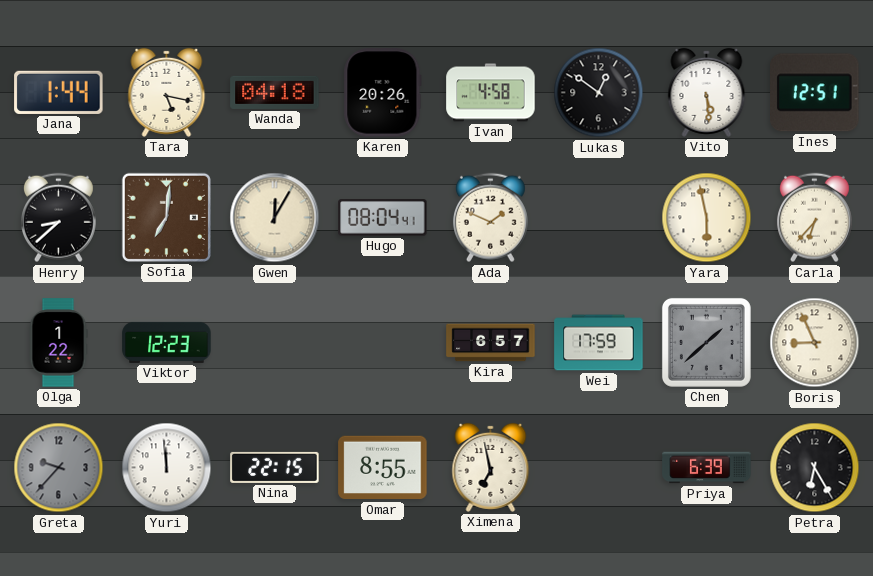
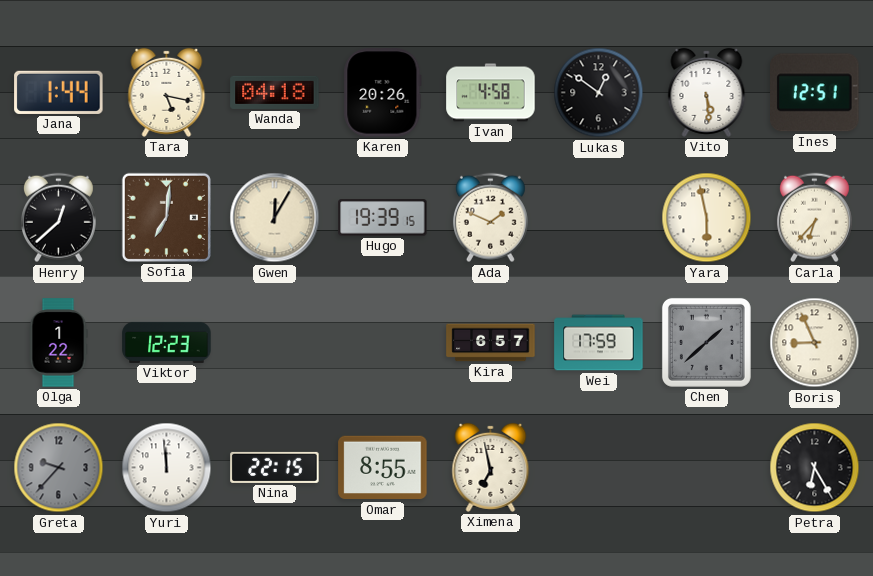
Henry: 8:38 -> 12:38 (58, 218)
Hugo: 08:04 -> 19:39 (383, 218)
Priya: 6:39 -> none (707, 468)
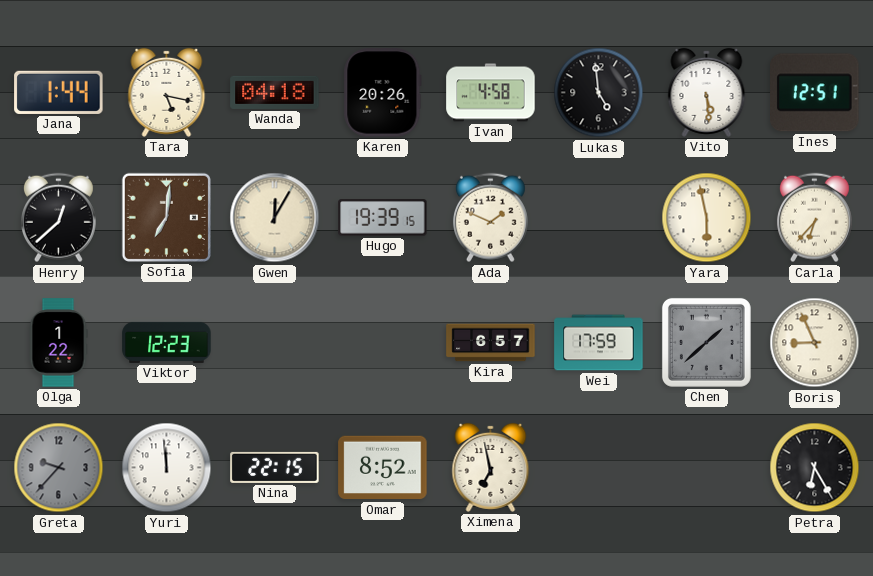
Lukas: 12:51 -> 4:59 (599, 93)
Omar: 8:55 -> 8:52 (383, 468)
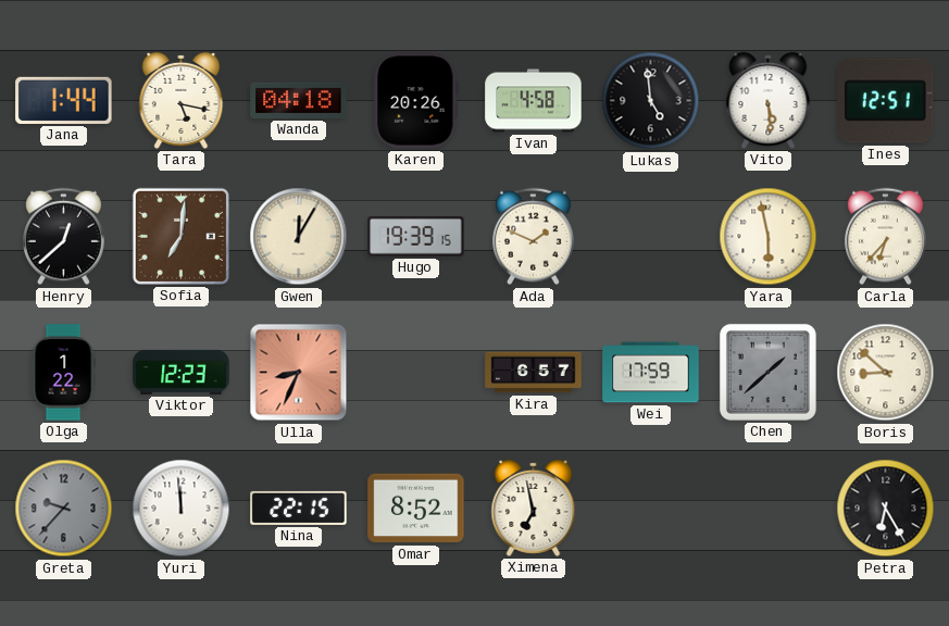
Ulla: none -> 8:34 (299, 373)
Boris: 8:56 -> 8:52 (886, 373)
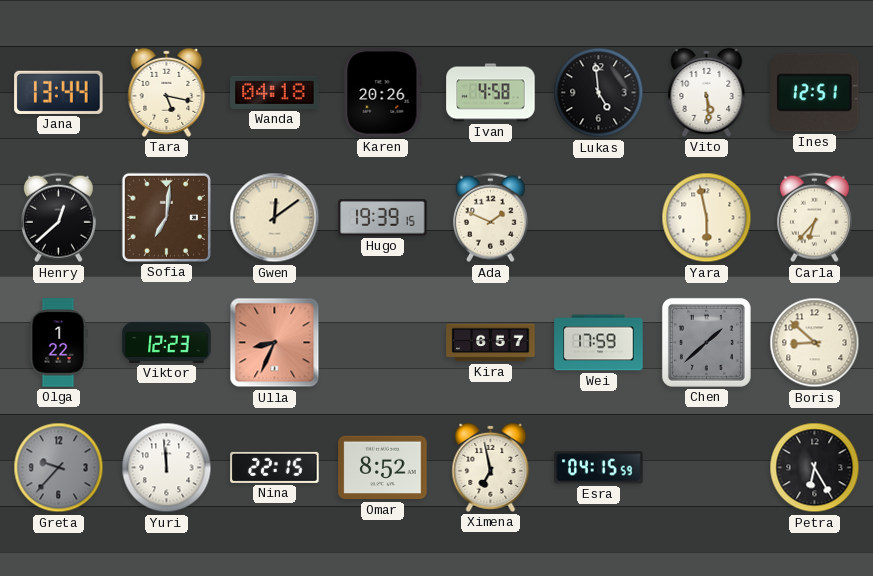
Jana: 1:44 -> 13:44 (59, 92)
Gwen: 12:05 -> 12:09 (275, 218)
Esra: none -> 04:15 (599, 468)
